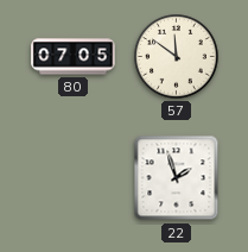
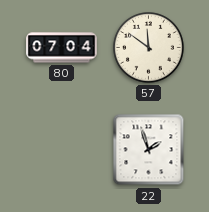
80: 07:05 -> 07:04 (62, 48)
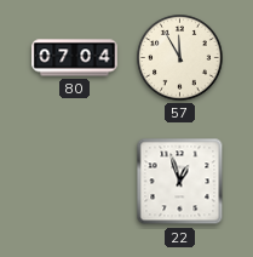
57: 11:51 -> 11:55 (180, 58)
22: 1:57 -> 12:57 (180, 182)
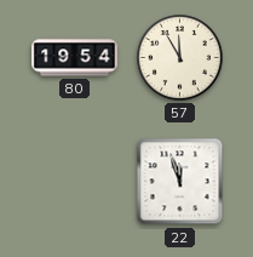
80: 07:04 -> 19:54 (75, 58)
22: 12:57 -> 11:57 (180, 182)
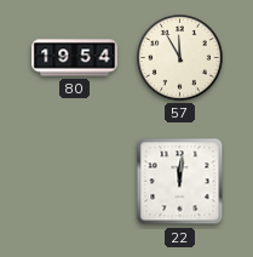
22: 11:57 -> 12:01 (180, 182)
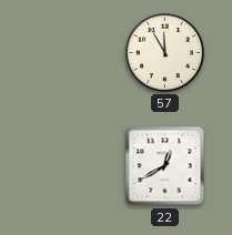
80: 19:54 -> none (75, 58)
22: 12:01 -> 12:40 (165, 166)
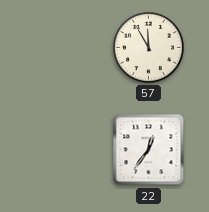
22: 12:40 -> 12:36 (149, 150)
